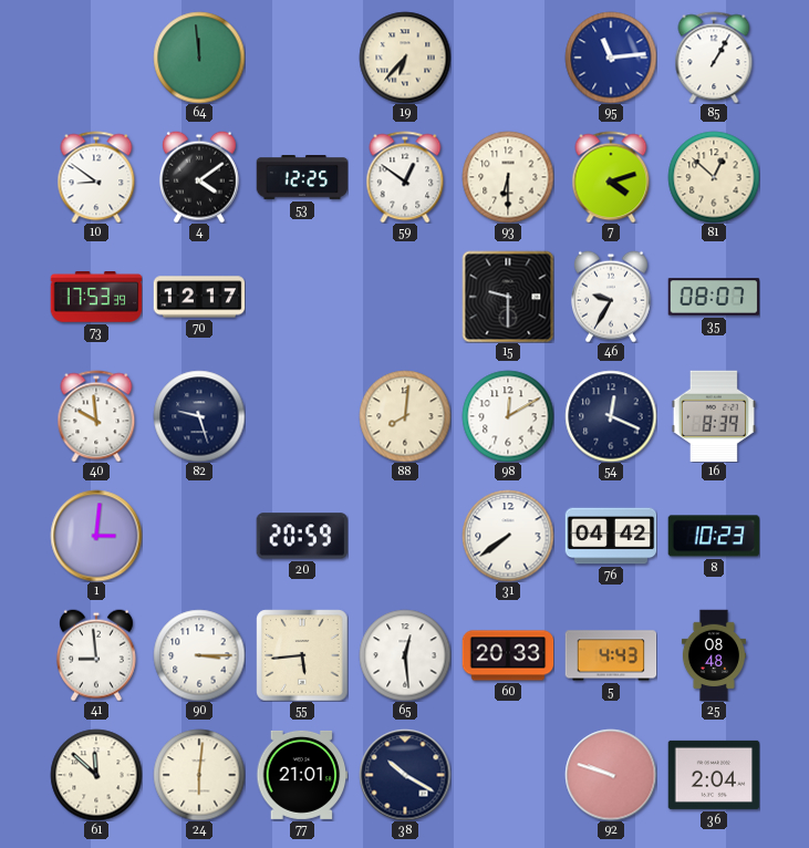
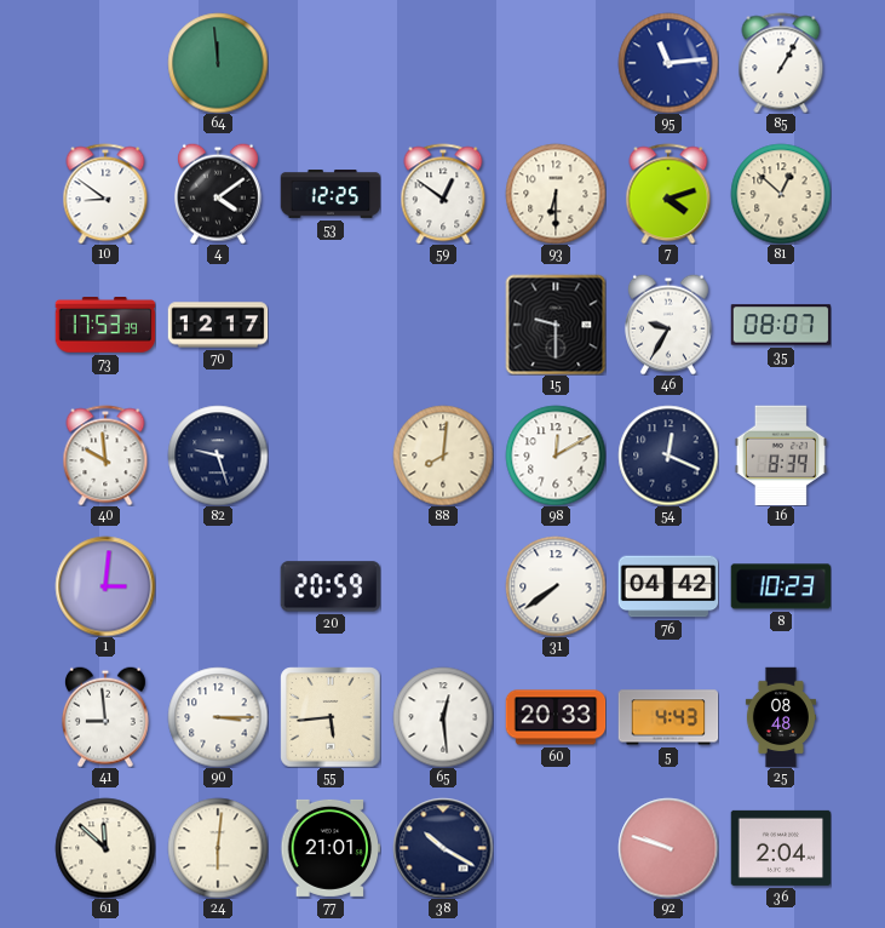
19: 6:37 -> none (405, 58)
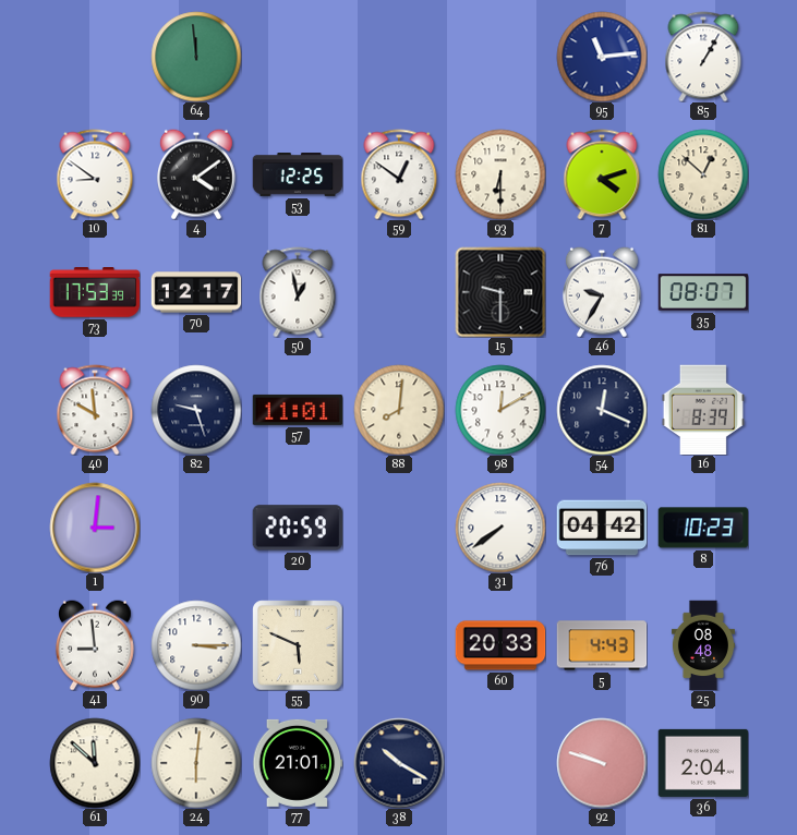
50: none -> 12:58 (298, 292)
57: none -> 11:01 (298, 410)
55: 5:44 -> 5:49 (298, 645)
65: 12:29 -> none (443, 717)
